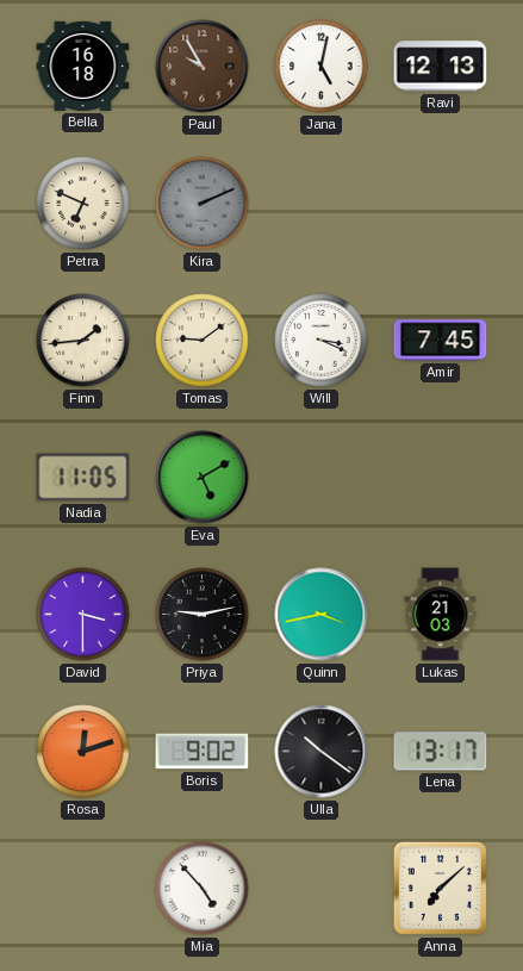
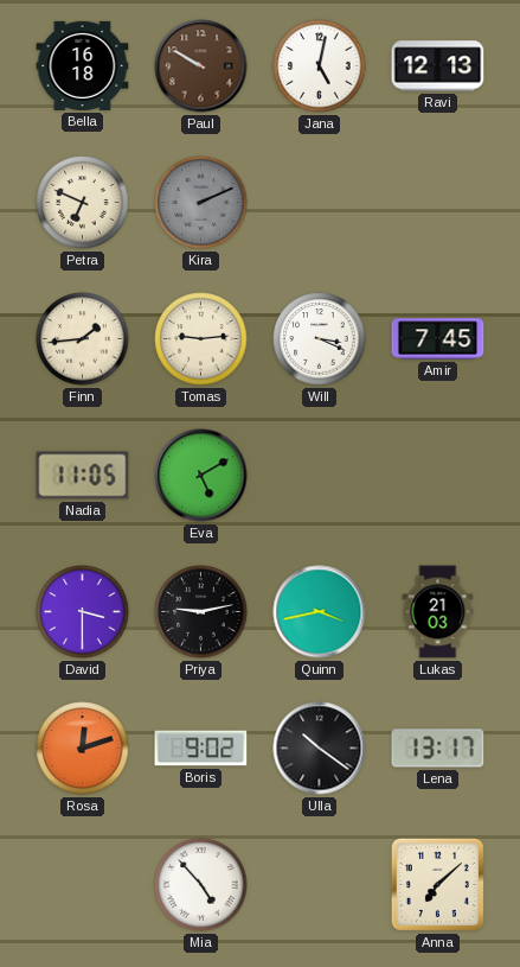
Paul: 9:55 -> 9:50 (201, 66)
Tomas: 9:09 -> 9:14 (201, 339)
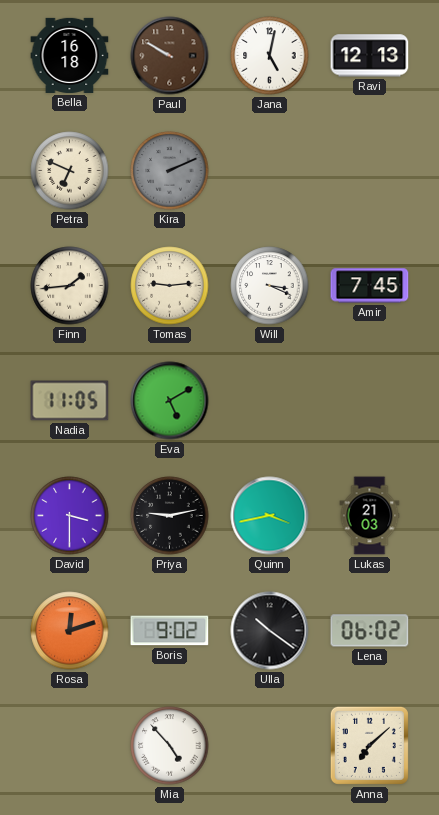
Lena: 13:17 -> 06:02 (370, 631)
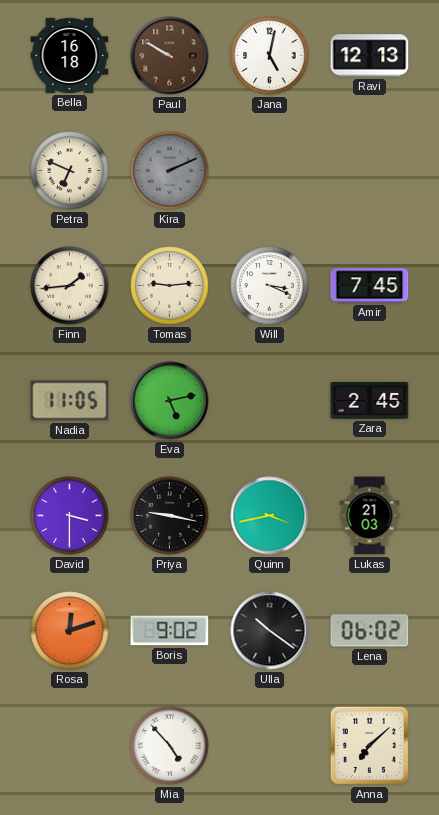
Eva: 5:10 -> 5:13 (170, 401)
Zara: none -> 2:45 (370, 400)
Priya: 9:13 -> 9:17 (170, 516)
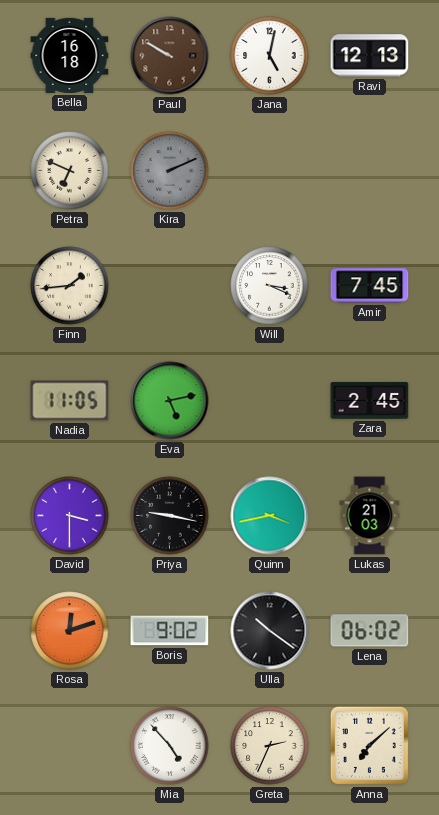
Tomas: 9:14 -> none (170, 286)
Greta: none -> 2:34 (270, 746)
